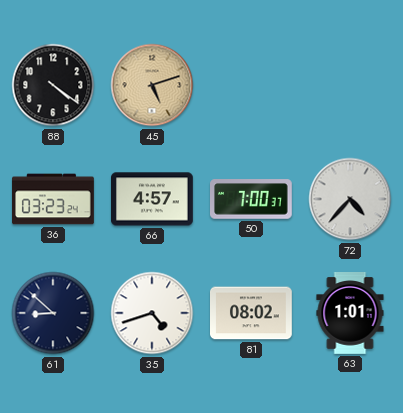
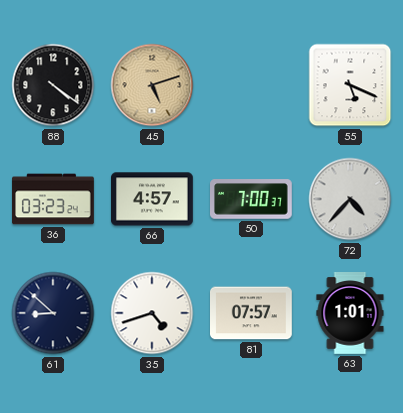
55: none -> 5:19 (350, 85)
81: 08:02 -> 07:57 (252, 313)
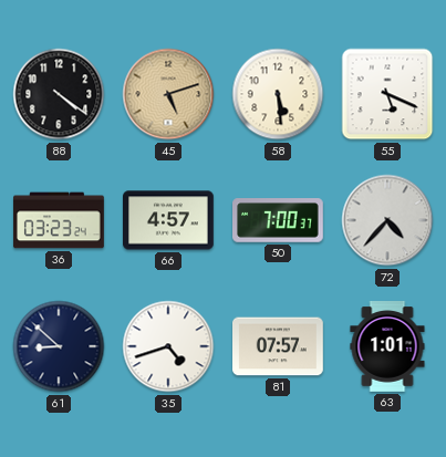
58: none -> 5:29 (278, 94)
